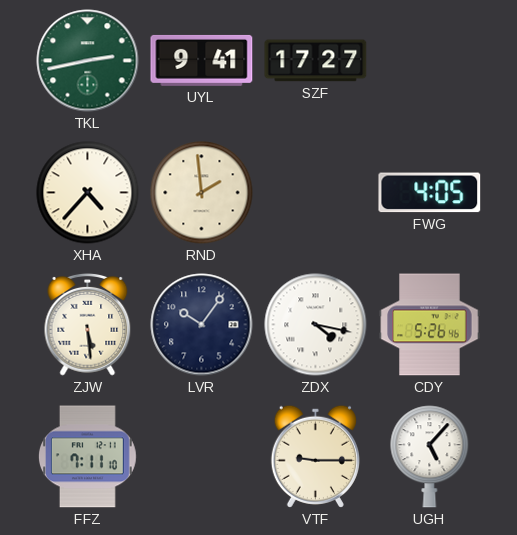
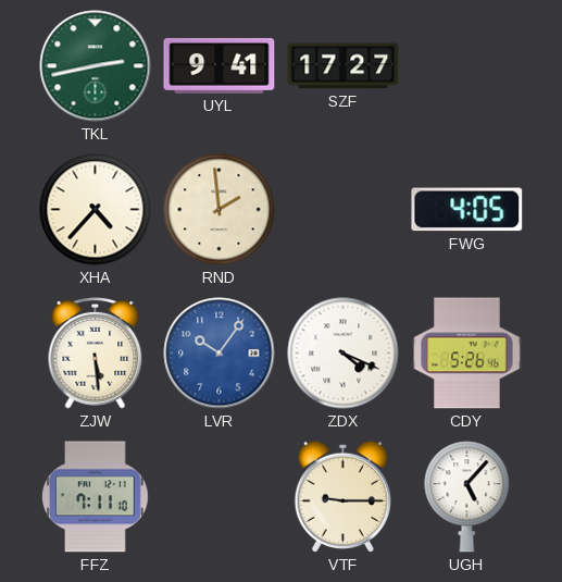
LVR dial: navy -> blue (220, 354)
ZDX: 4:17 -> 4:19 (344, 354)
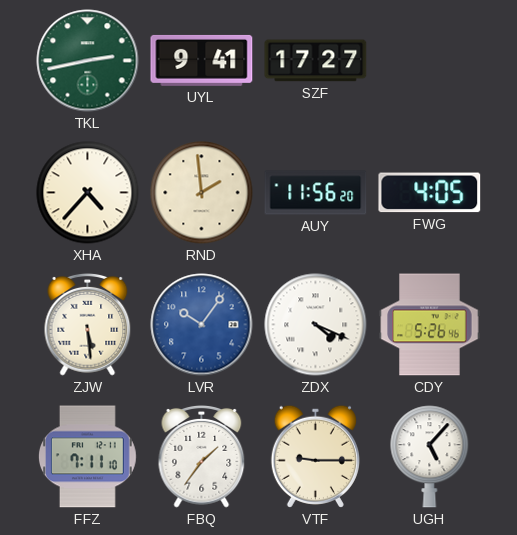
AUY: none -> 11:56 (316, 193)
FBQ: none -> 1:36 (202, 457)
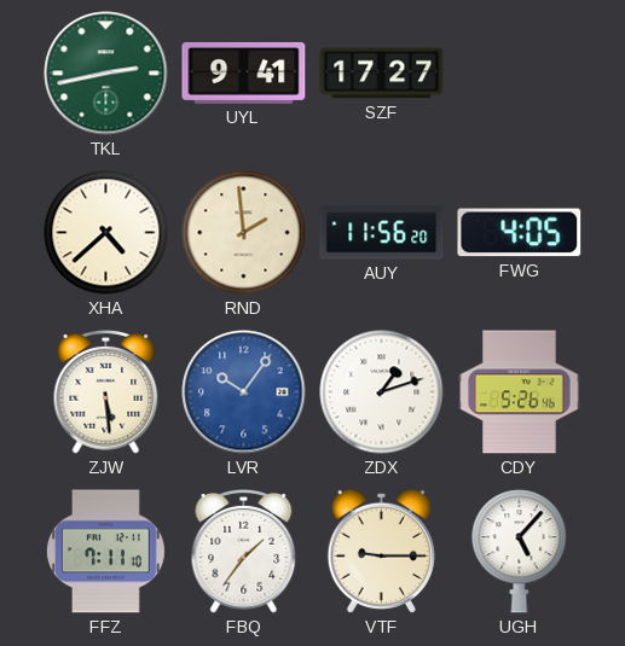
XHA: 4:37 -> 4:38 (106, 233)
ZDX: 4:19 -> 1:12 (382, 392)
